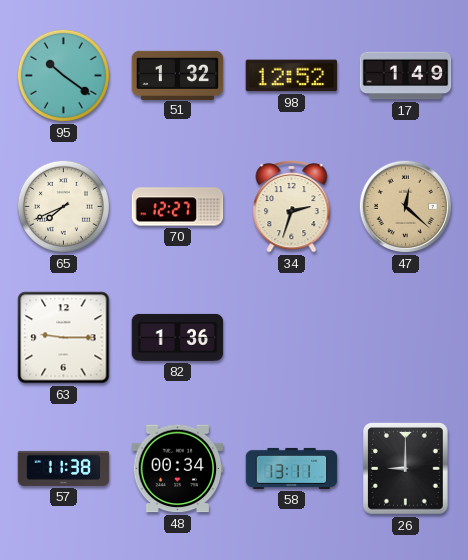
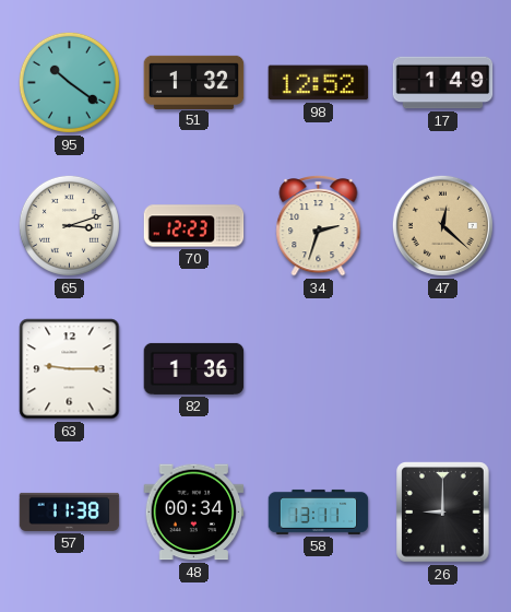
65: 7:41 -> 3:12 (69, 225)
70: 12:27 -> 12:23 (194, 226)
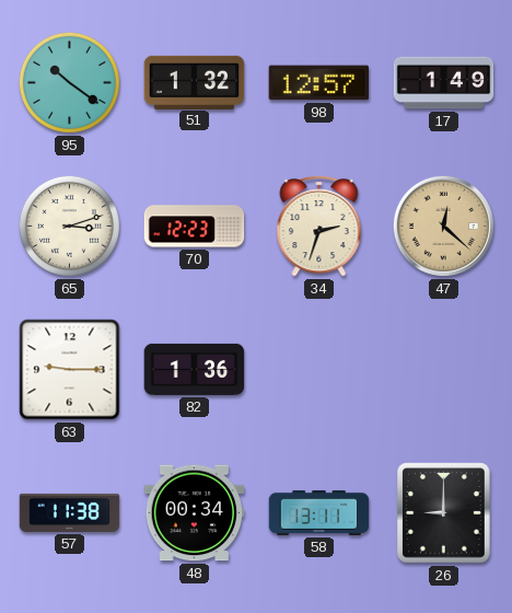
98: 12:52 -> 12:57 (319, 83)
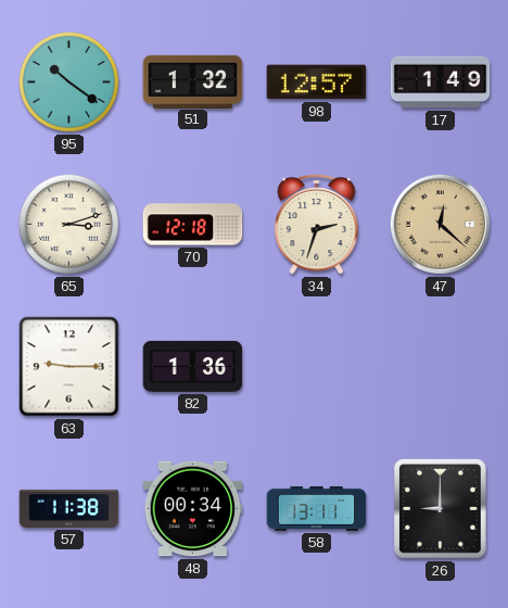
70: 12:23 -> 12:18 (193, 225)
